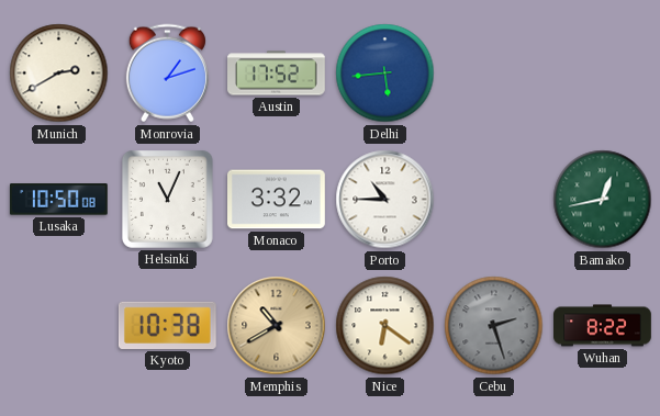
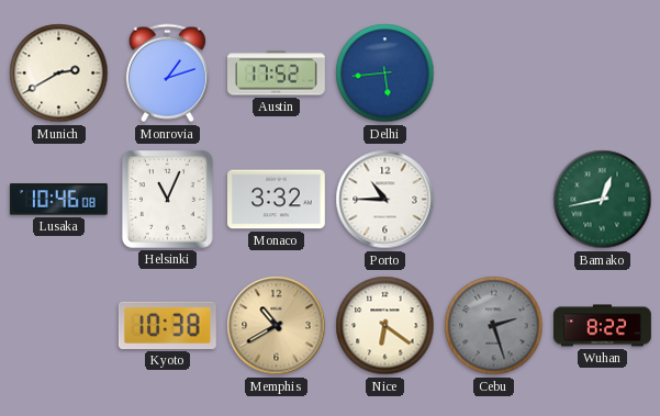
Lusaka: 10:50 -> 10:46 (58, 200)
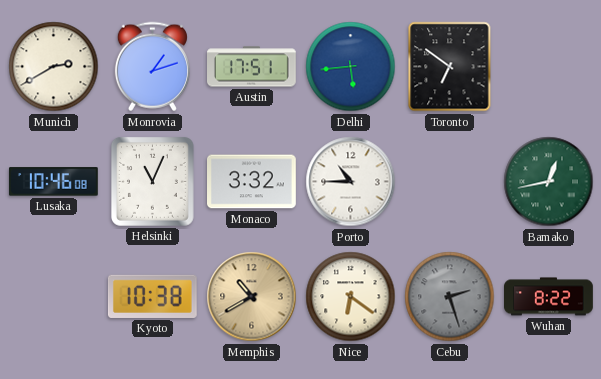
Austin: 17:52 -> 17:51 (252, 67)
Toronto: none -> 6:51 (450, 67)
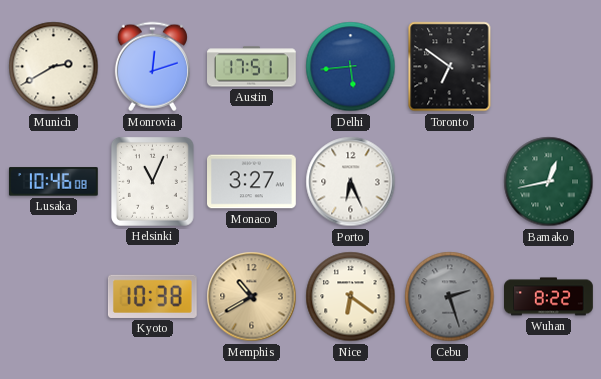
Monrovia: 1:12 -> 12:12 (152, 67)
Monaco: 3:32 -> 3:27 (252, 182)
Porto: 10:45 -> 6:26 (351, 182)
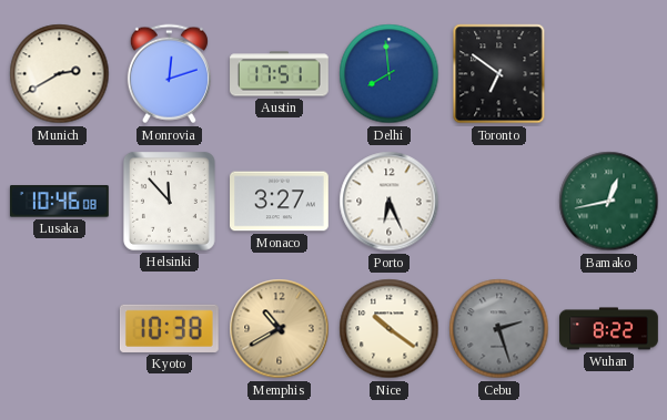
Delhi: 5:44 -> 7:59 (390, 74)
Helsinki: 11:04 -> 11:53 (169, 201)
Nice: 6:21 -> 10:21 (390, 329)
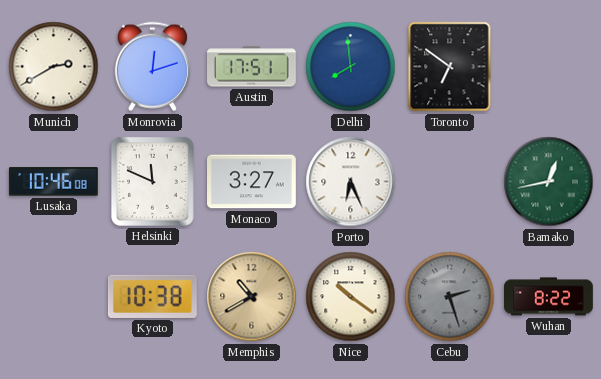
Helsinki: 11:53 -> 11:49 (152, 181)
